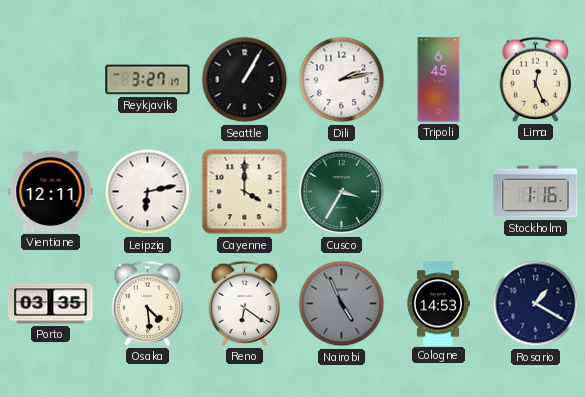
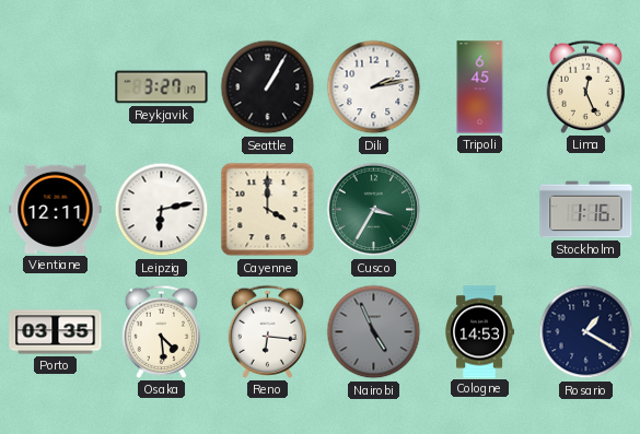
Reno: 6:21 -> 6:16 (268, 331)
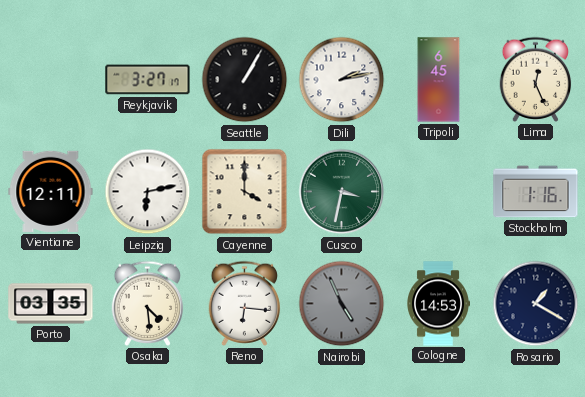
Cusco: 3:35 -> 3:32 (342, 192)
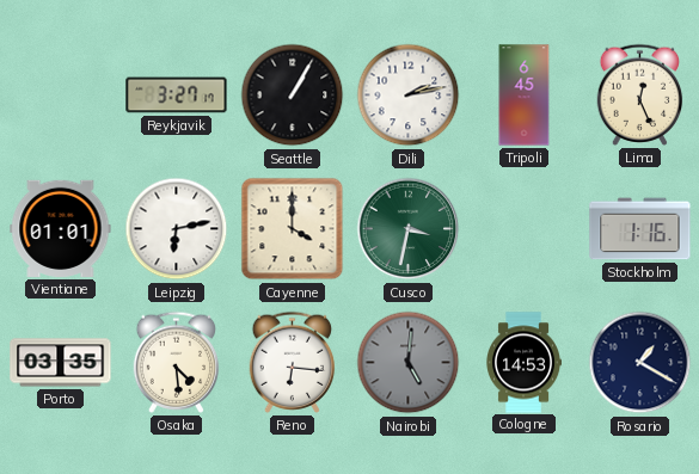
Vientiane: 12:11 -> 01:01 (61, 228)
Nairobi: 4:56 -> 5:01 (409, 363)
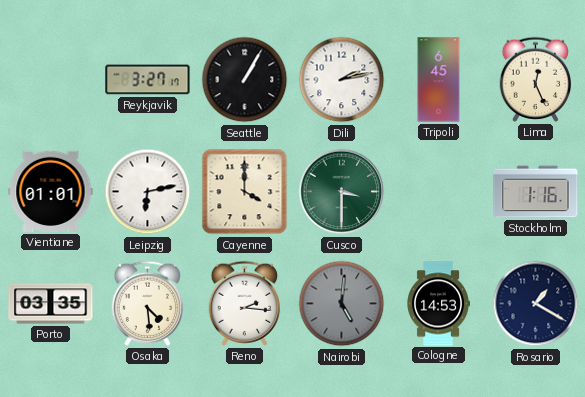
Cusco: 3:32 -> 3:30 (342, 192)
Reno: 6:16 -> 2:16 (245, 303)
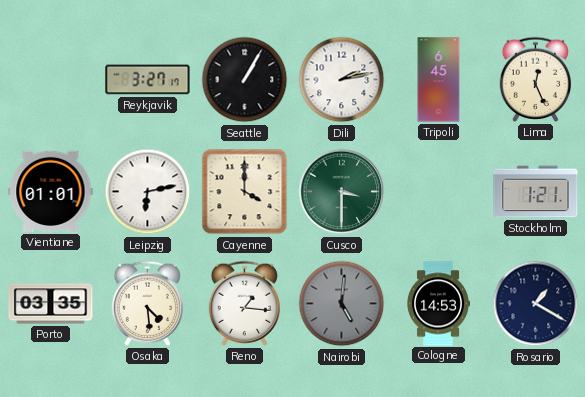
Stockholm: 1:16 -> 1:21 (536, 192)
Reno: 2:16 -> 1:16 (245, 303)
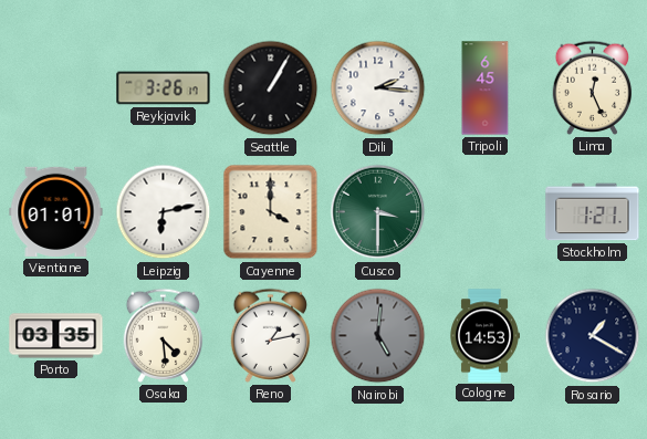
Reykjavik: 3:27 -> 3:26 (164, 88)
Dili: 2:13 -> 2:16 (378, 88)
Reno: 1:16 -> 1:13 (271, 335)
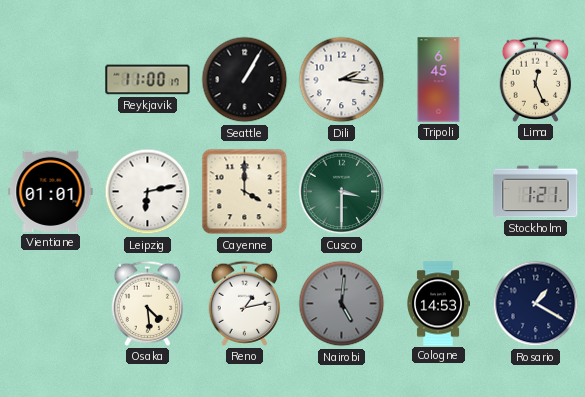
Reykjavik: 3:26 -> 11:00 (148, 80)
Porto: 03:35 -> none (56, 336)
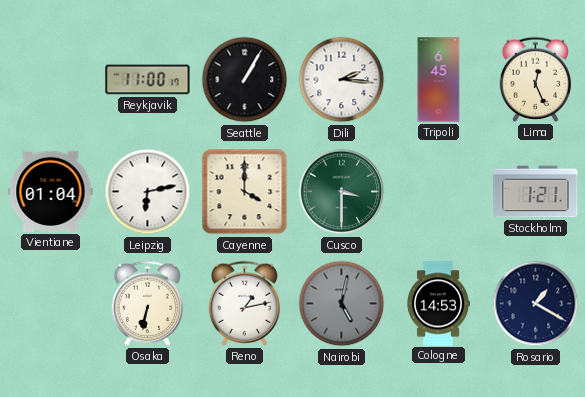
Vientiane: 01:01 -> 01:04 (51, 191)
Osaka: 4:29 -> 6:32 (148, 303)
Nairobi: 5:01 -> 5:02 (342, 304)
